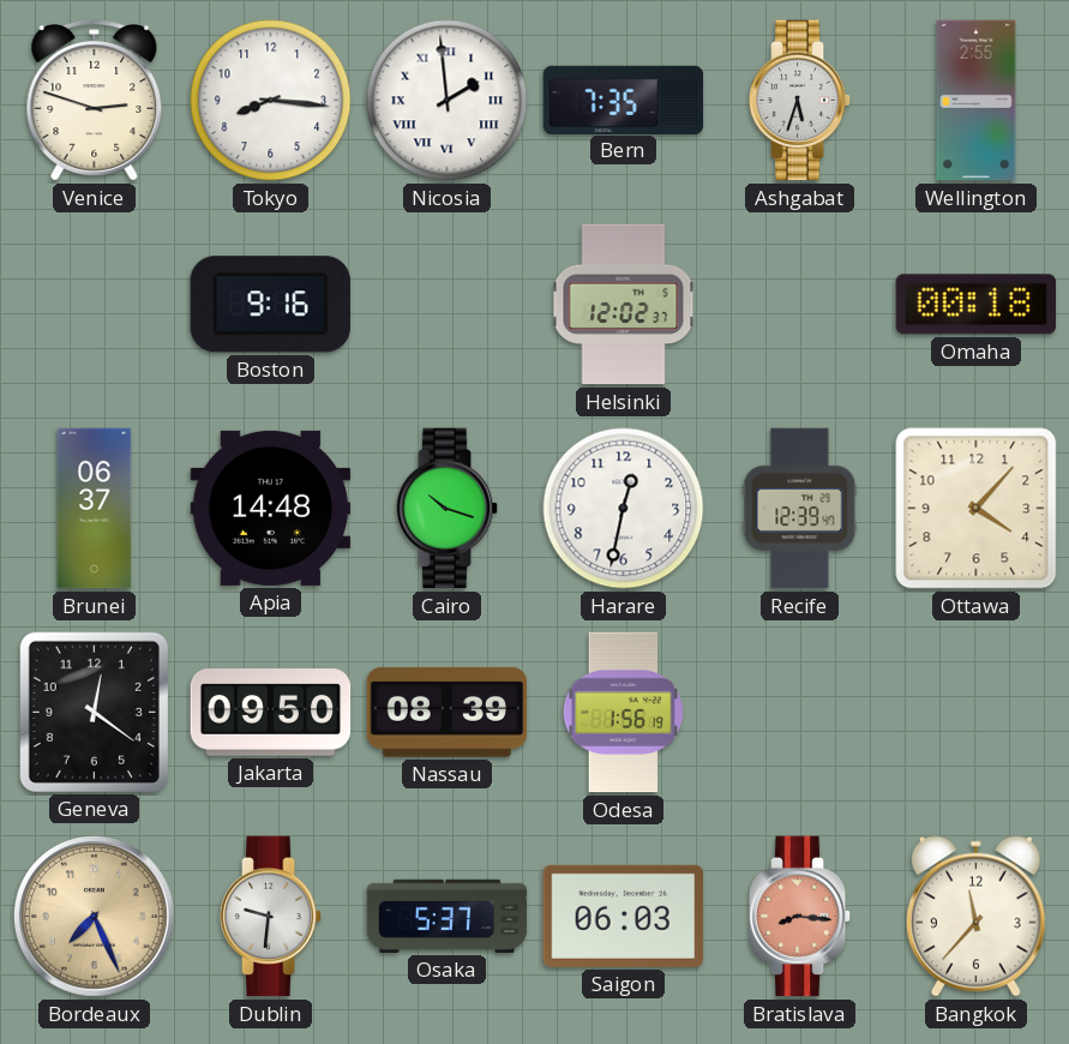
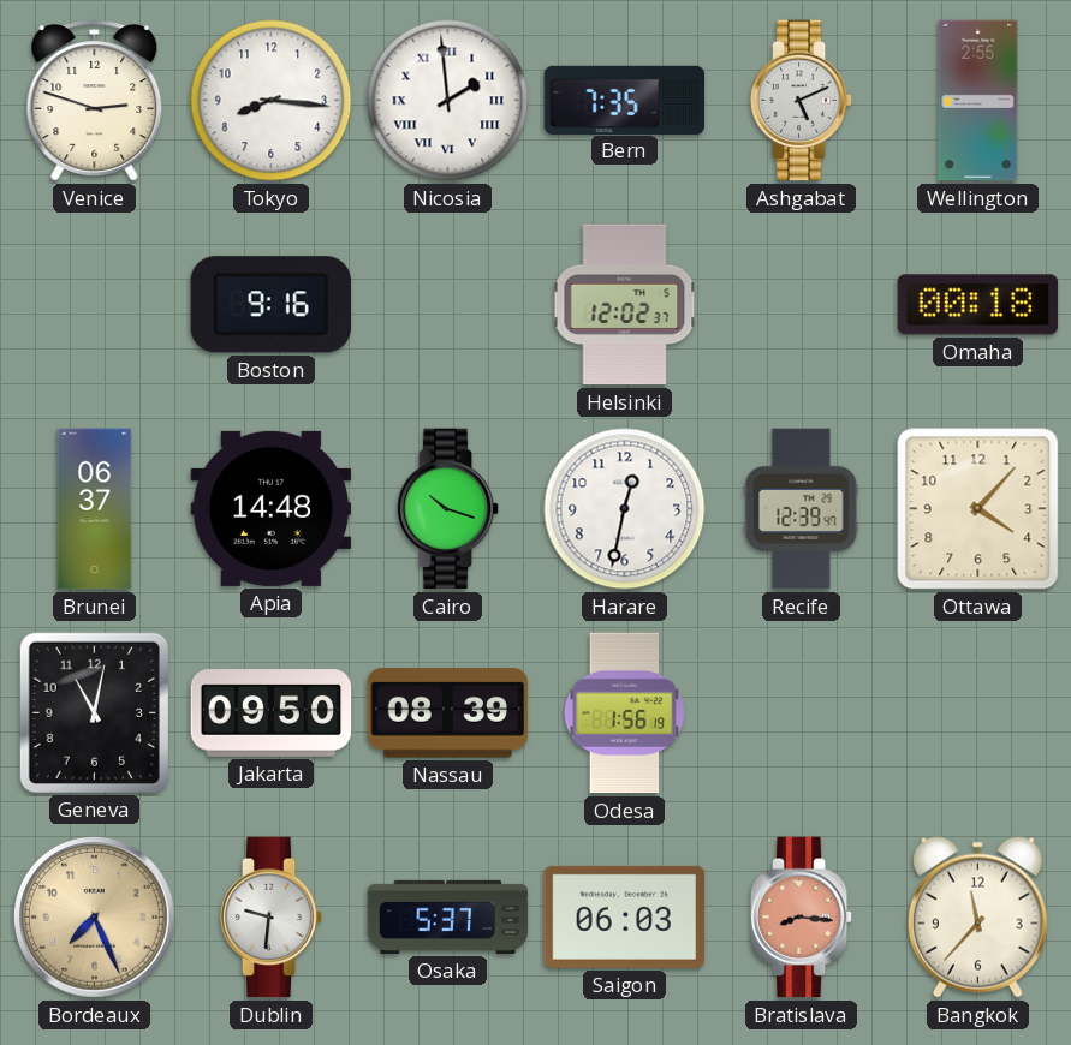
Ashgabat: 5:33 -> 5:11 (802, 101)
Geneva: 12:21 -> 11:02 (94, 712)
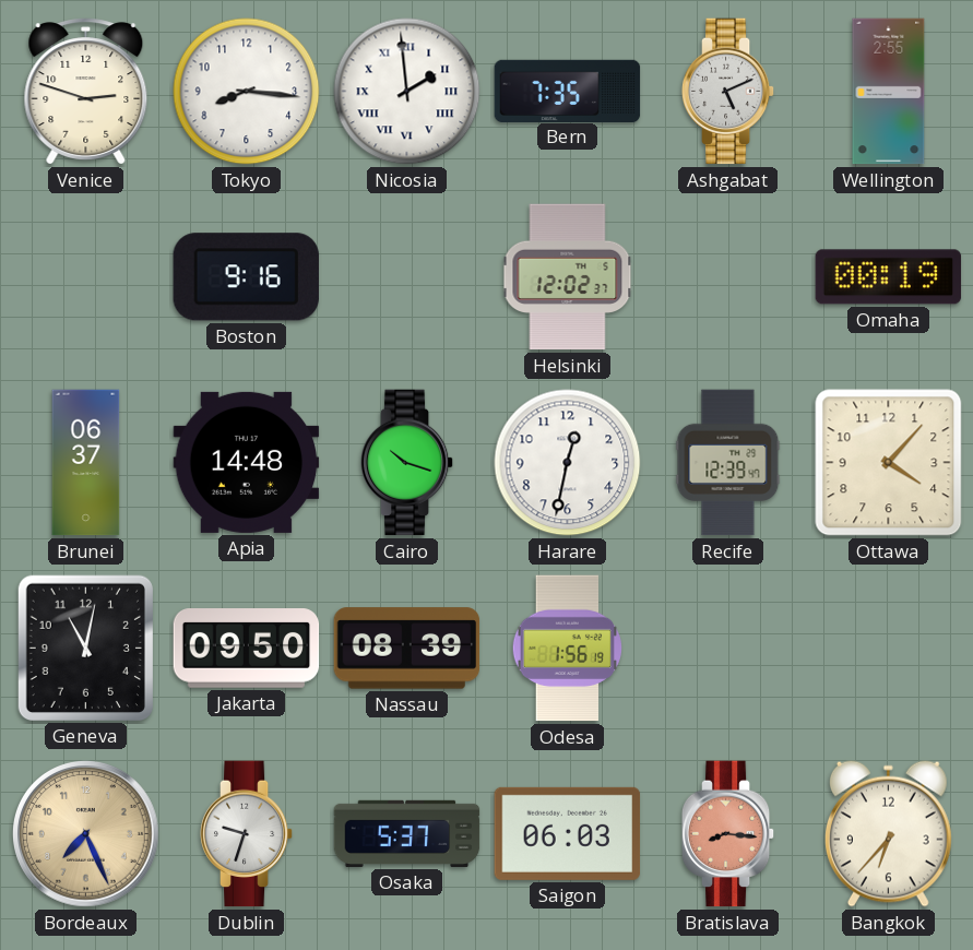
Omaha: 00:18 -> 00:19 (889, 277)
Dublin: 9:31 -> 9:33 (247, 834)
Bangkok: 11:37 -> 6:37 (888, 833)
